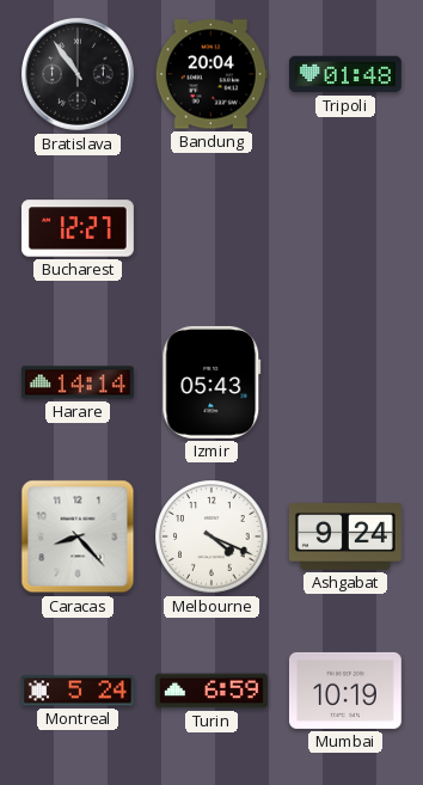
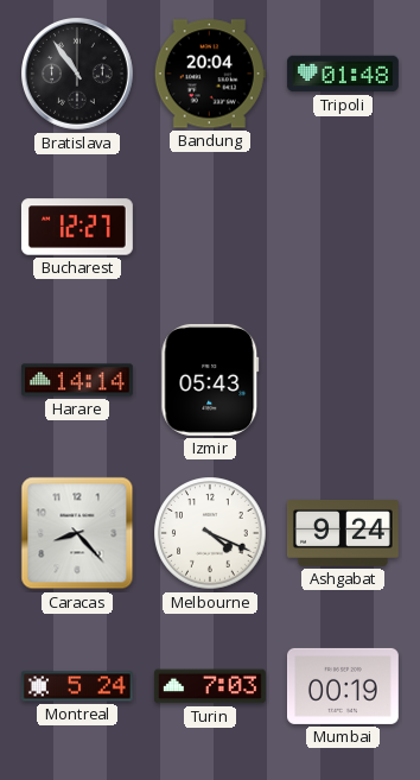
Turin: 6:59 -> 7:03 (210, 686)
Mumbai: 10:19 -> 00:19 (343, 686)
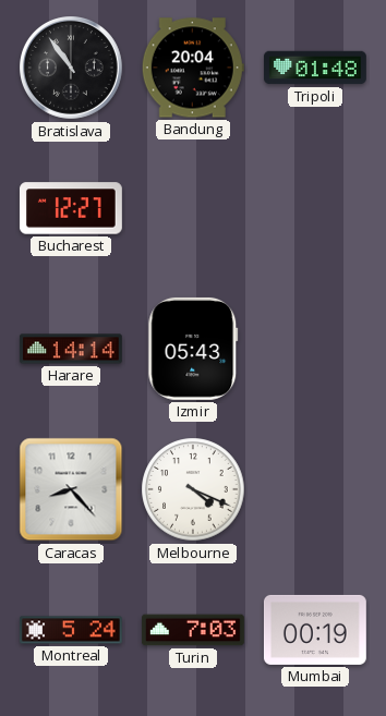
Ashgabat: 9:24 -> none (343, 534)
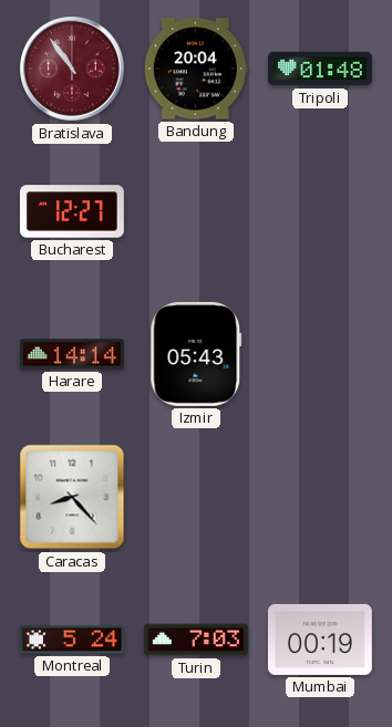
Bratislava dial: black -> burgundy (73, 70)
Melbourne: 4:19 -> none (193, 489)
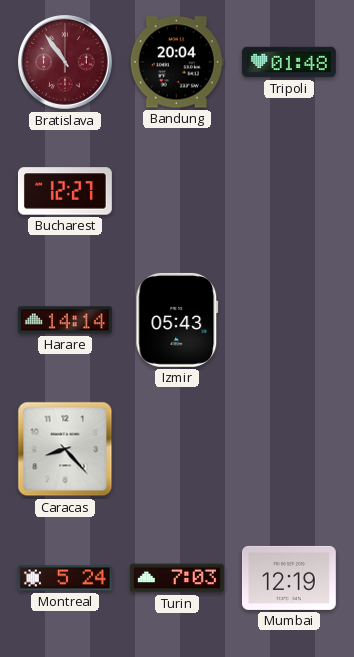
Mumbai: 00:19 -> 12:19 (289, 578)
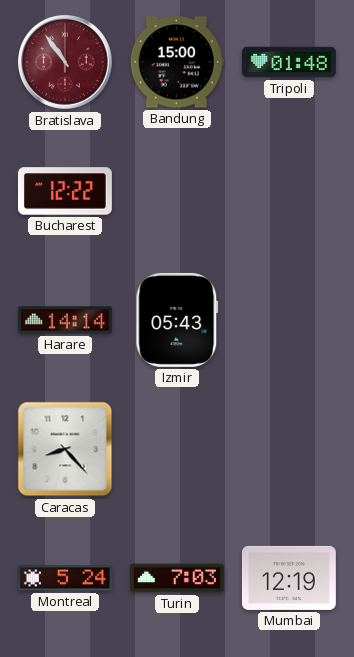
Bandung: 20:04 -> 15:00 (177, 62)
Bucharest: 12:27 -> 12:22 (65, 191)
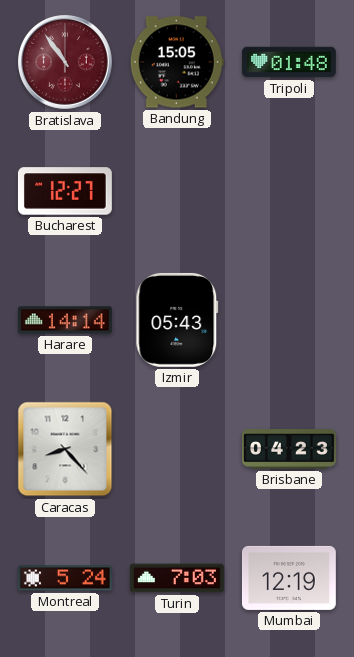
Bandung: 15:00 -> 15:05 (177, 62)
Bucharest: 12:22 -> 12:27 (65, 191)
Brisbane: none -> 04:23 (289, 449)
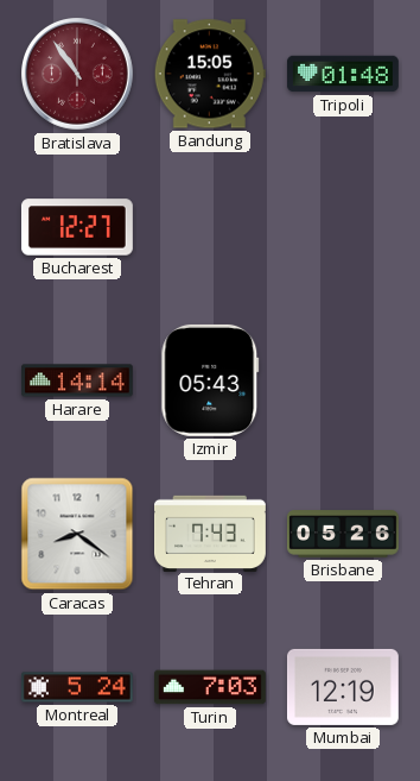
Caracas: 8:23 -> 8:21 (77, 534)
Tehran: none -> 7:43 (211, 533)
Brisbane: 04:23 -> 05:26 (343, 534)
